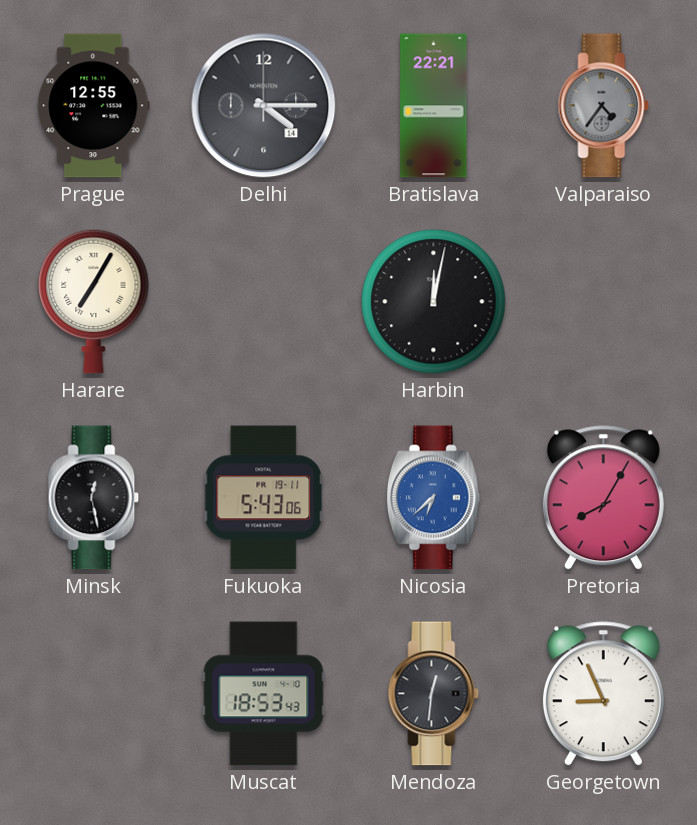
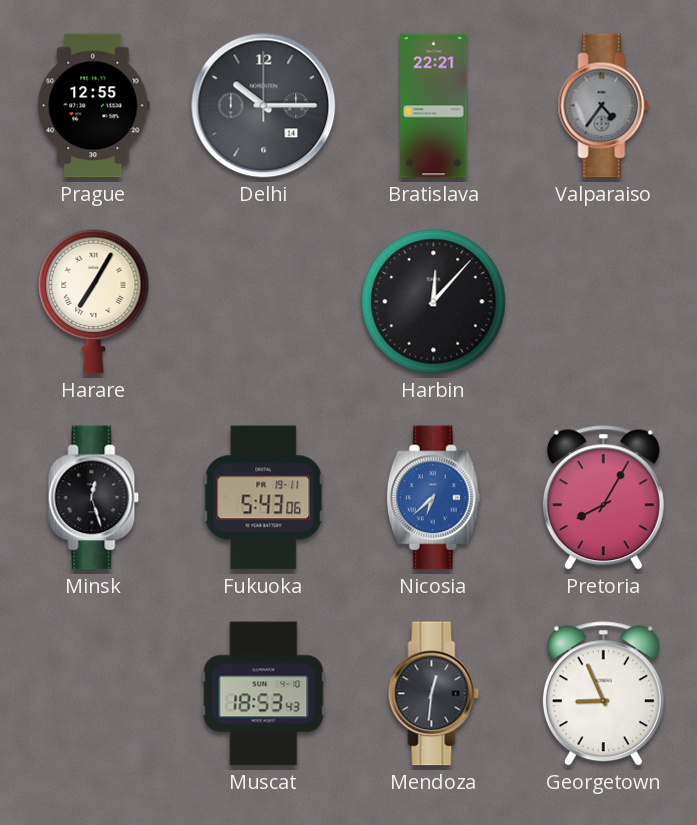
Delhi: 4:15 -> 10:15 (264, 106)
Harbin: 12:02 -> 12:07 (434, 302)
Minsk: 12:28 -> 12:27 (94, 498)
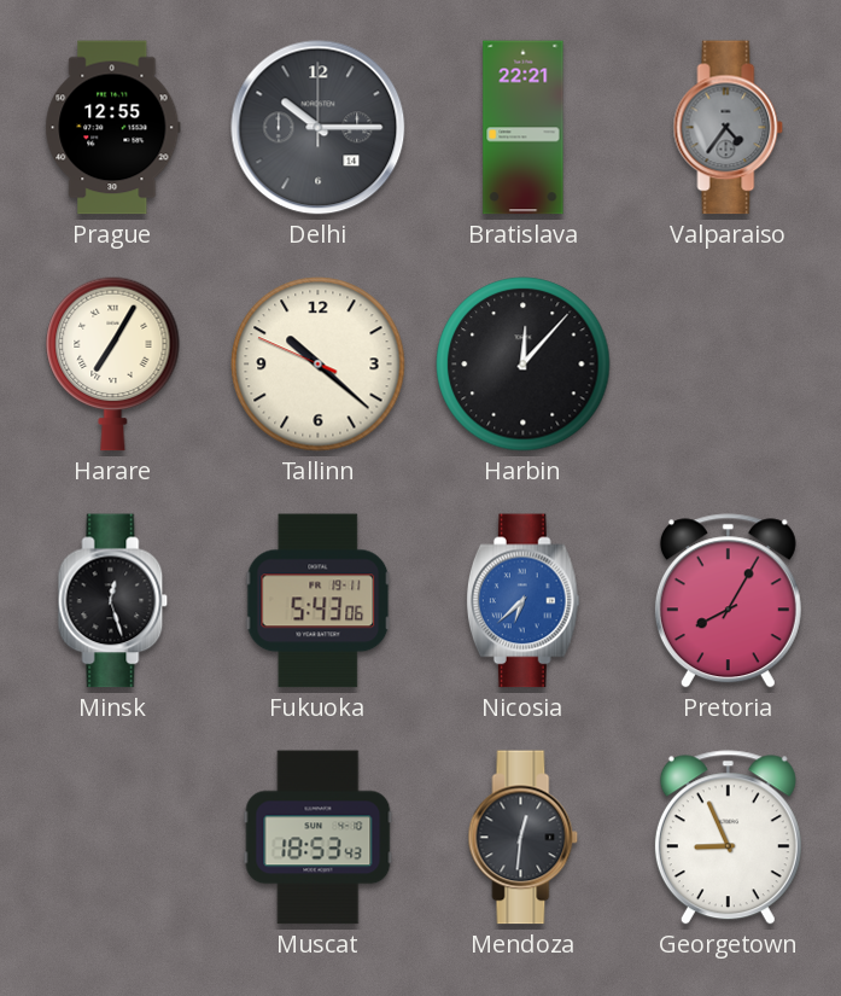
Tallinn: none -> 10:21 (319, 365)
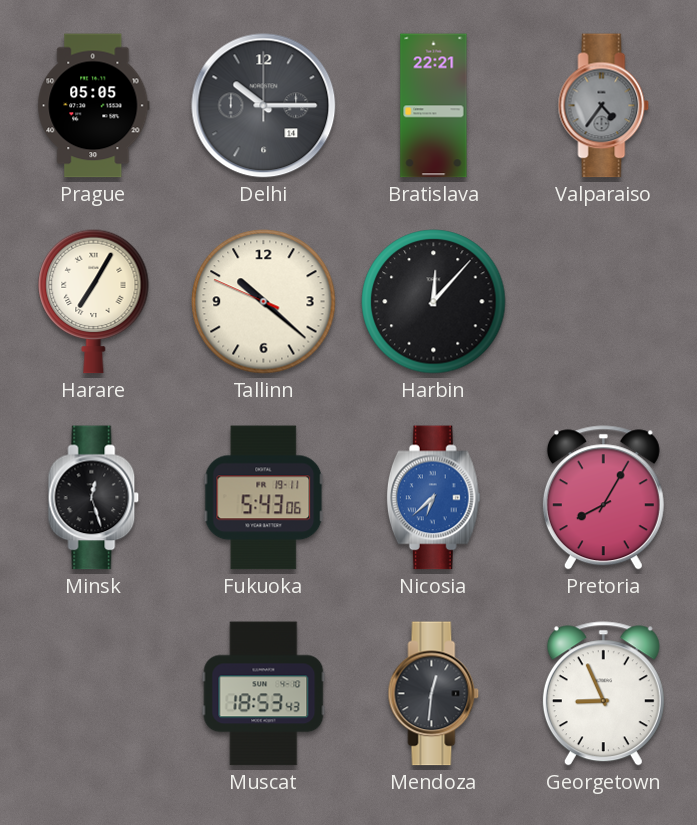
Prague: 12:55 -> 05:05 (94, 106)
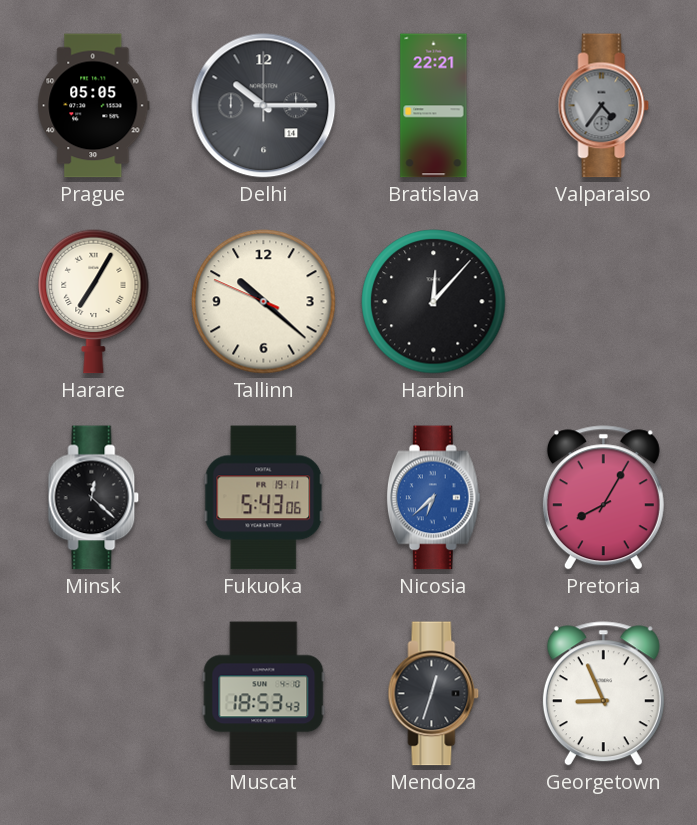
Minsk: 12:27 -> 12:22 (94, 498)
Mendoza: 12:31 -> 12:33 (434, 694)
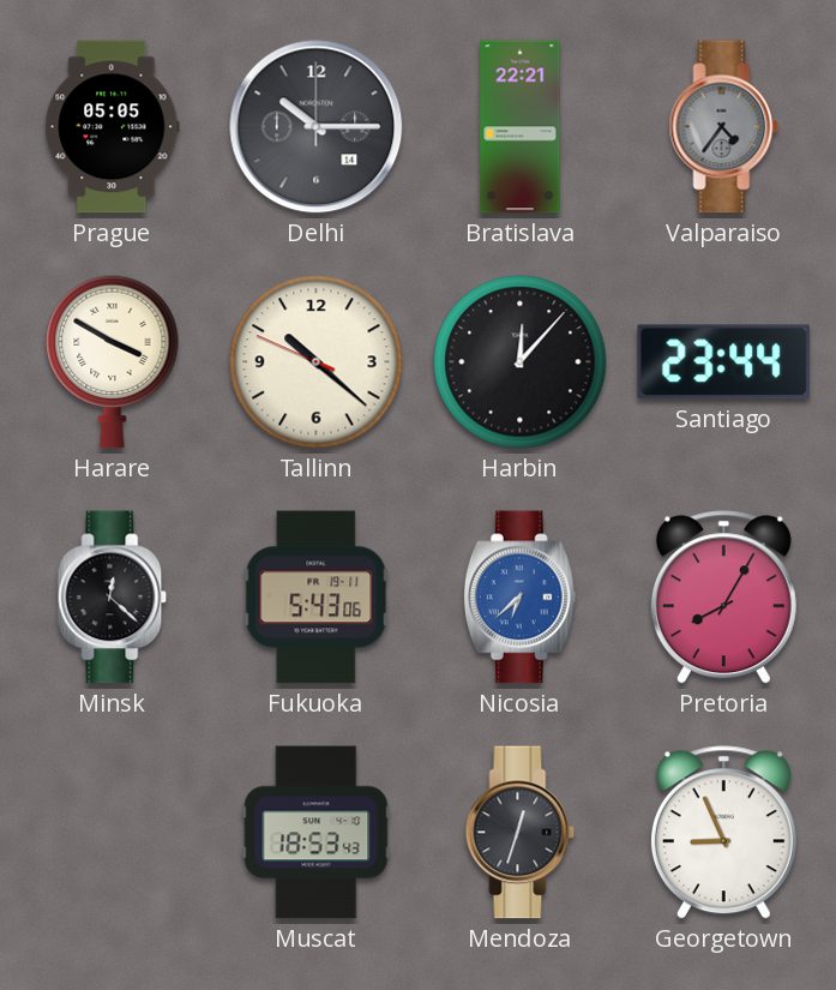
Harare: 7:05 -> 3:50 (113, 361)
Santiago: none -> 23:44 (724, 362)
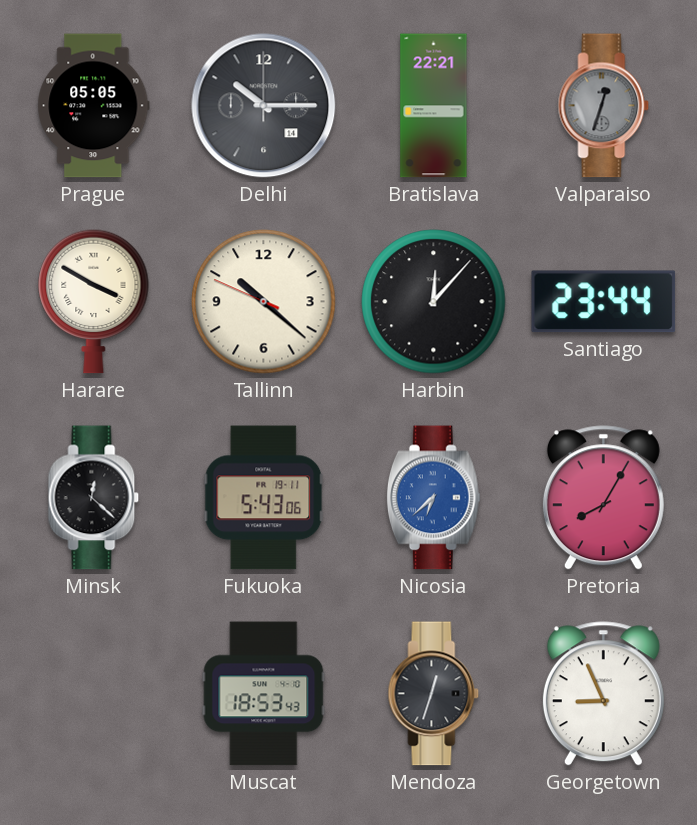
Valparaiso: 4:36 -> 12:33 (604, 106)
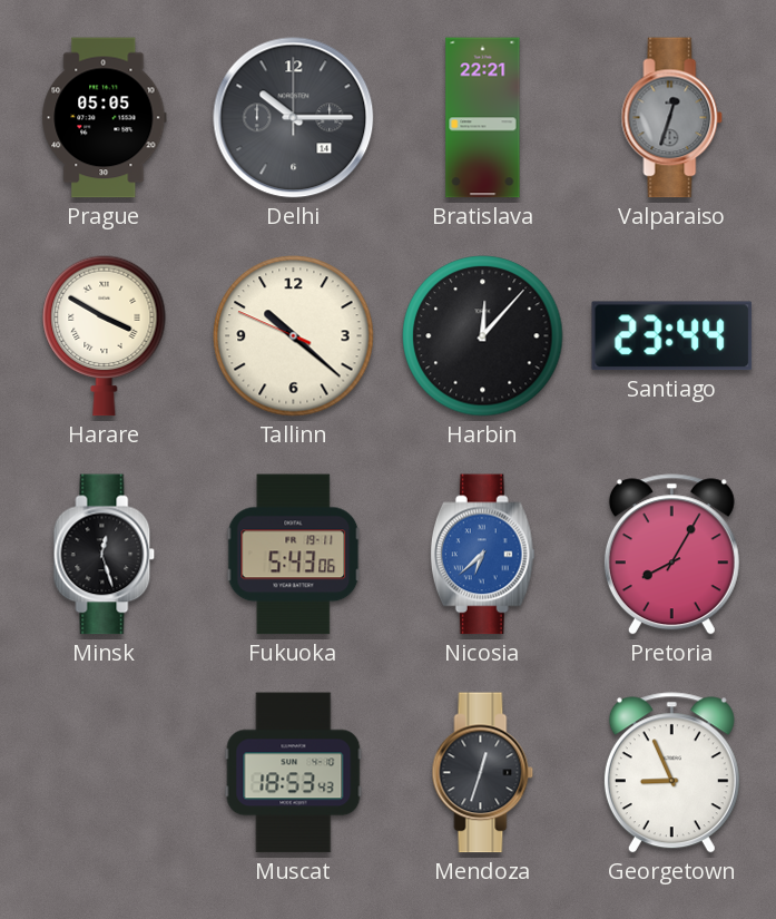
Minsk: 12:22 -> 12:27 (105, 555)
